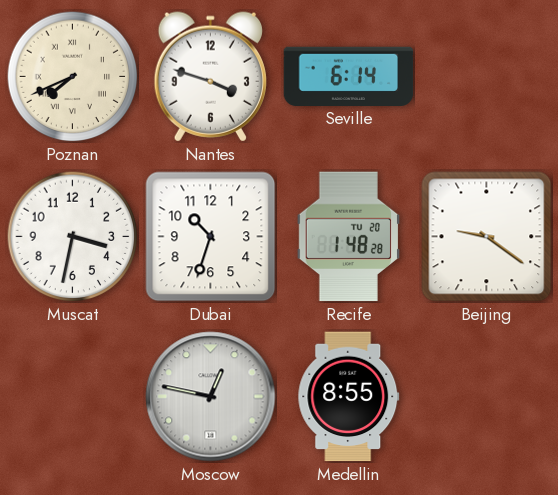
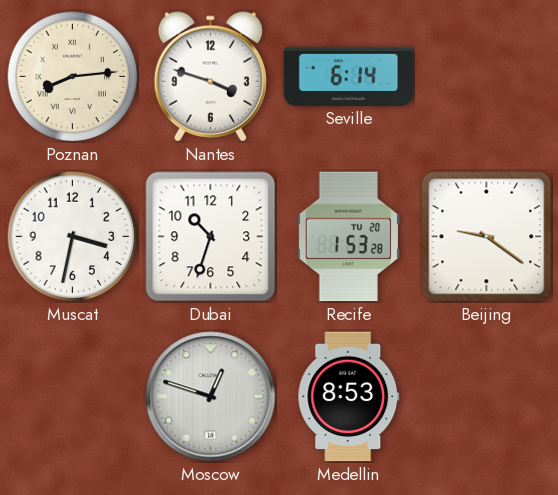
Poznan: 7:41 -> 8:14 (73, 77)
Recife: 1:48 -> 1:53 (348, 237)
Moscow: 12:47 -> 12:48 (211, 397)
Medellin: 8:55 -> 8:53 (349, 397)
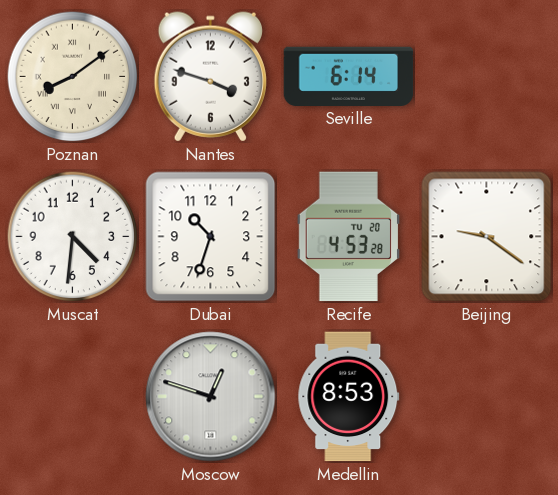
Poznan: 8:14 -> 8:09 (73, 77)
Muscat: 3:32 -> 4:31 (73, 237)
Recife: 1:53 -> 4:53 (348, 237)
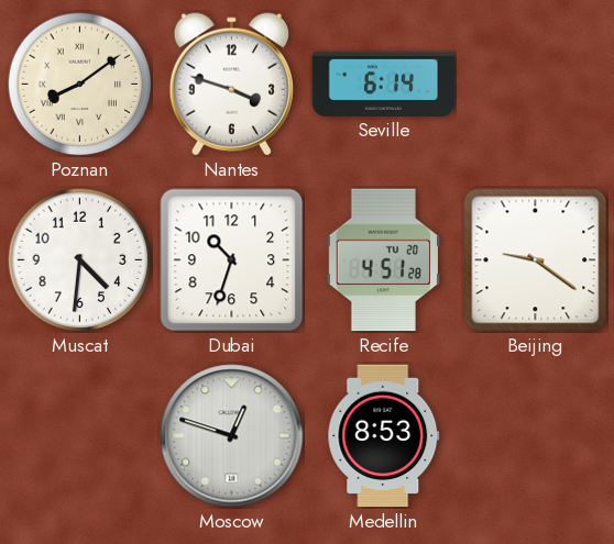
Recife: 4:53 -> 4:51 (383, 260)
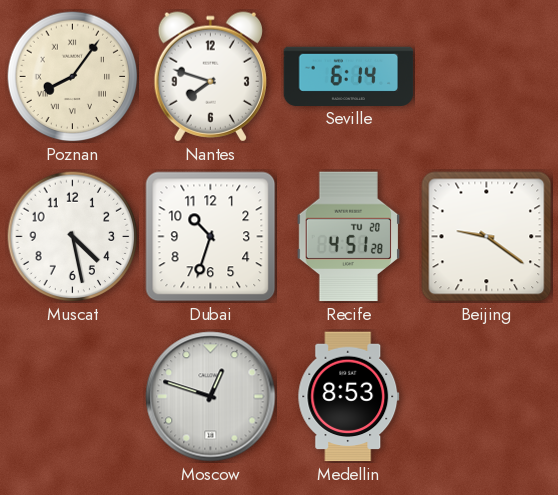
Poznan: 8:09 -> 8:06 (73, 77)
Nantes: 3:48 -> 7:48 (210, 77)
Muscat: 4:31 -> 4:28 (73, 237)
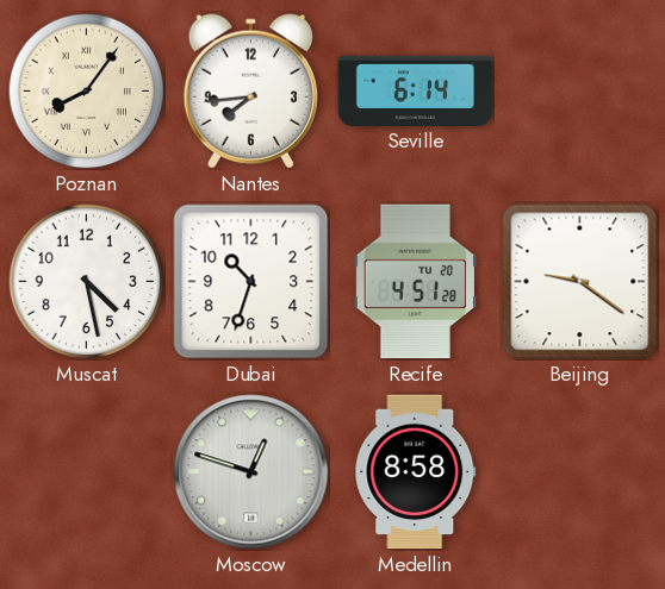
Nantes: 7:48 -> 7:44 (250, 92)
Medellin: 8:53 -> 8:58 (416, 472)
